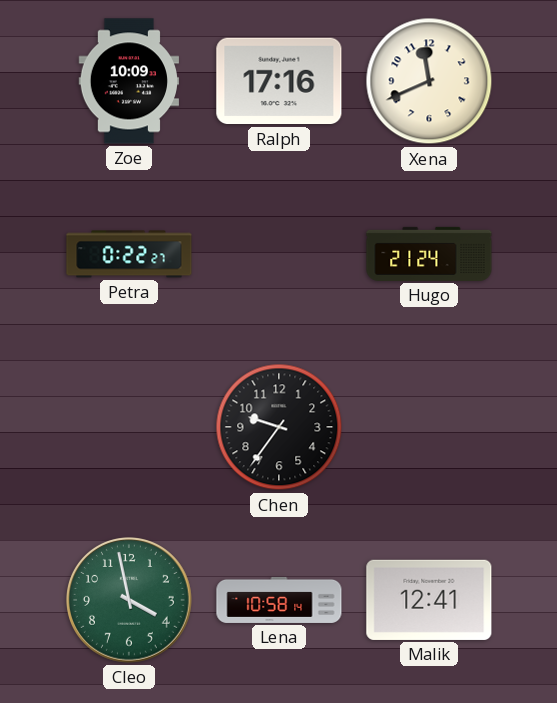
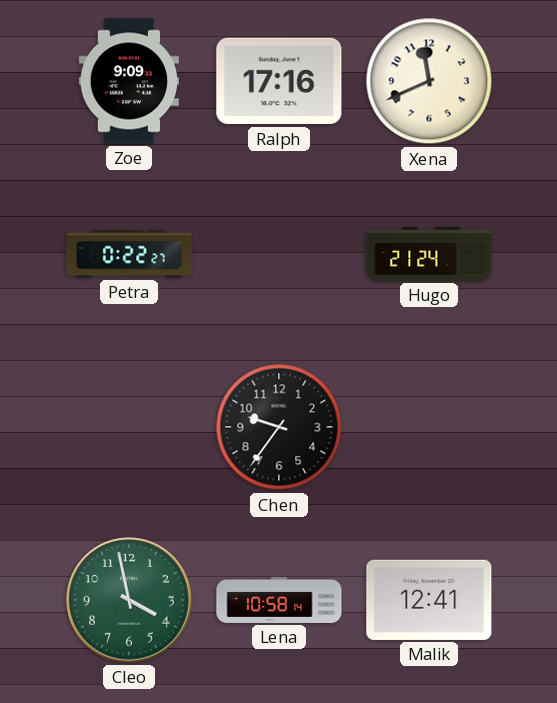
Zoe: 10:09 -> 9:09 (128, 81)
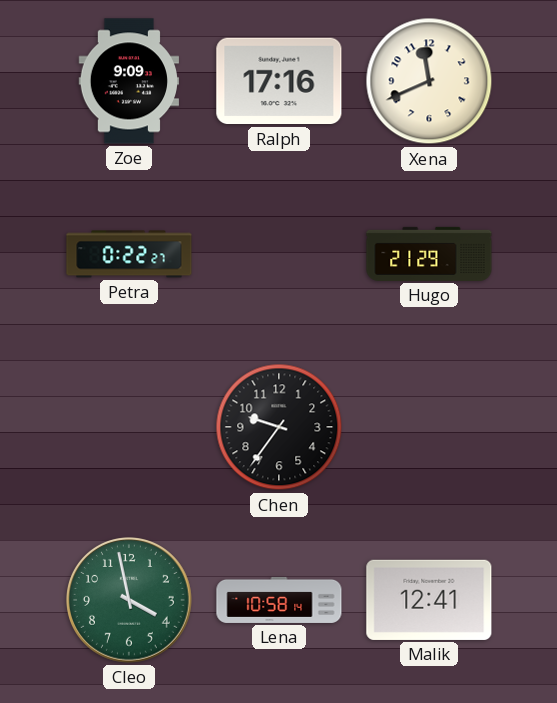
Hugo: 21:24 -> 21:29 (429, 254)
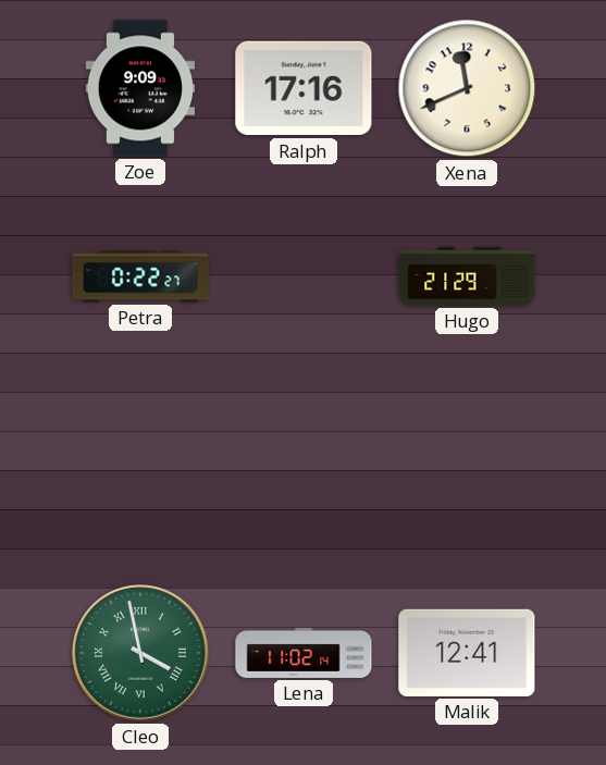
Chen: 9:36 -> none (279, 427)
Cleo numerals: Arabic -> Roman (141, 654)
Lena: 10:58 -> 11:02 (304, 653)
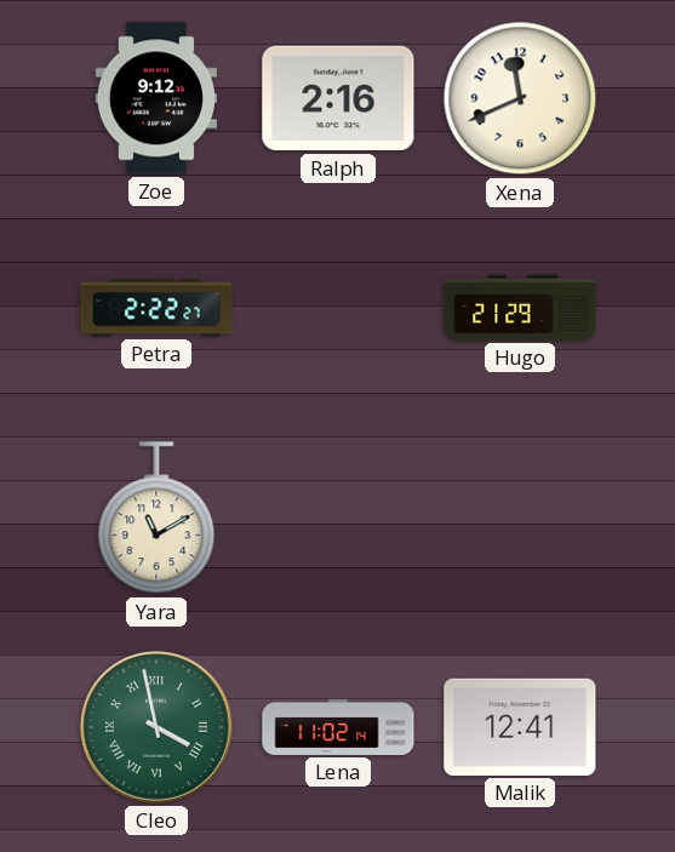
Zoe: 9:09 -> 9:12 (155, 98)
Ralph: 17:16 -> 2:16 (338, 98)
Petra: 0:22 -> 2:22 (156, 308)
Yara: none -> 11:10 (156, 519)
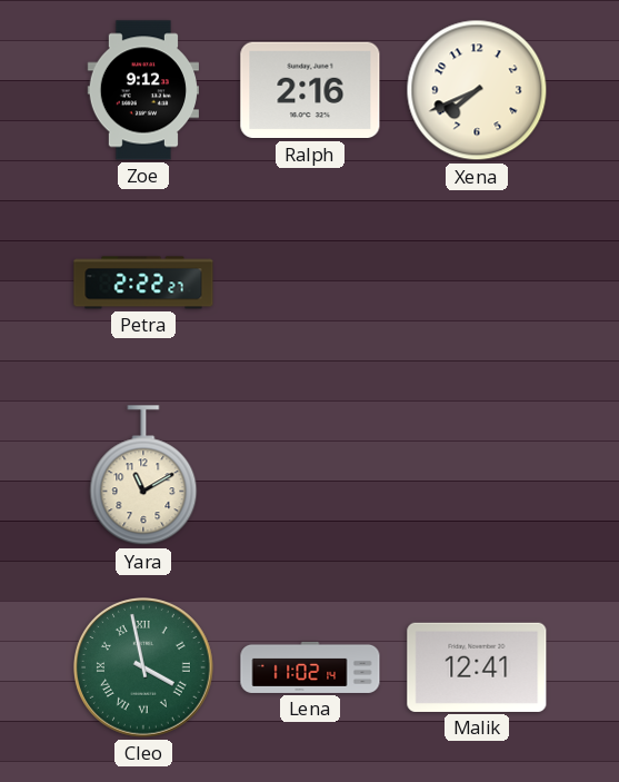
Xena: 11:41 -> 7:41 (477, 90)
Hugo: 21:29 -> none (520, 308)
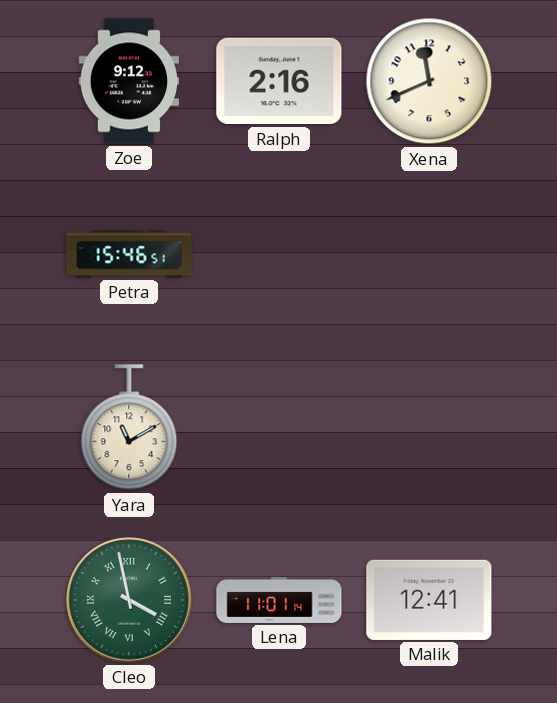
Xena: 7:41 -> 11:41 (429, 81)
Petra: 2:22 -> 15:46 (129, 254)
Lena: 11:02 -> 11:01 (279, 600)
